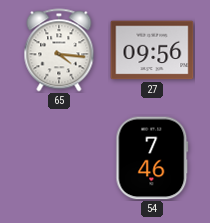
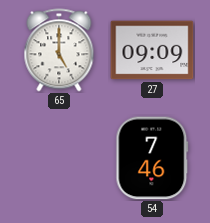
65: 4:16 -> 5:00 (59, 50)
27: 09:56 -> 09:09 (152, 50)
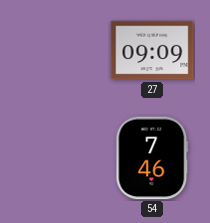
65: 5:00 -> none (59, 50)
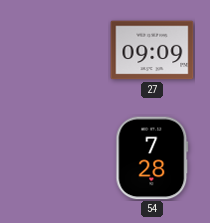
54: 7:46 -> 7:28 (152, 158)
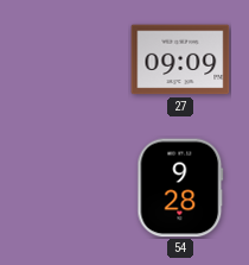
54: 7:28 -> 9:28 (180, 188)
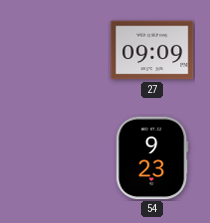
54: 9:28 -> 9:23 (152, 158)
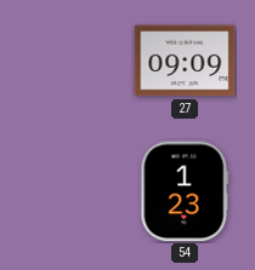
54: 9:23 -> 1:23 (185, 191)
